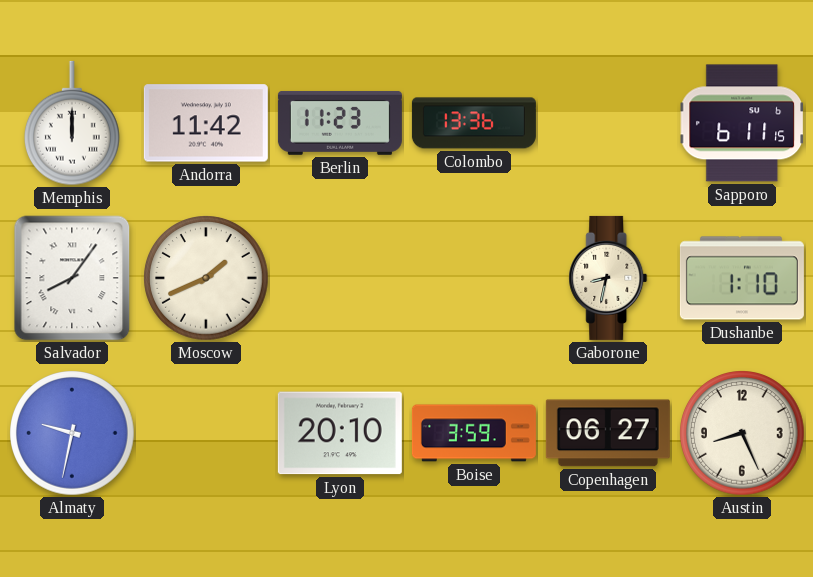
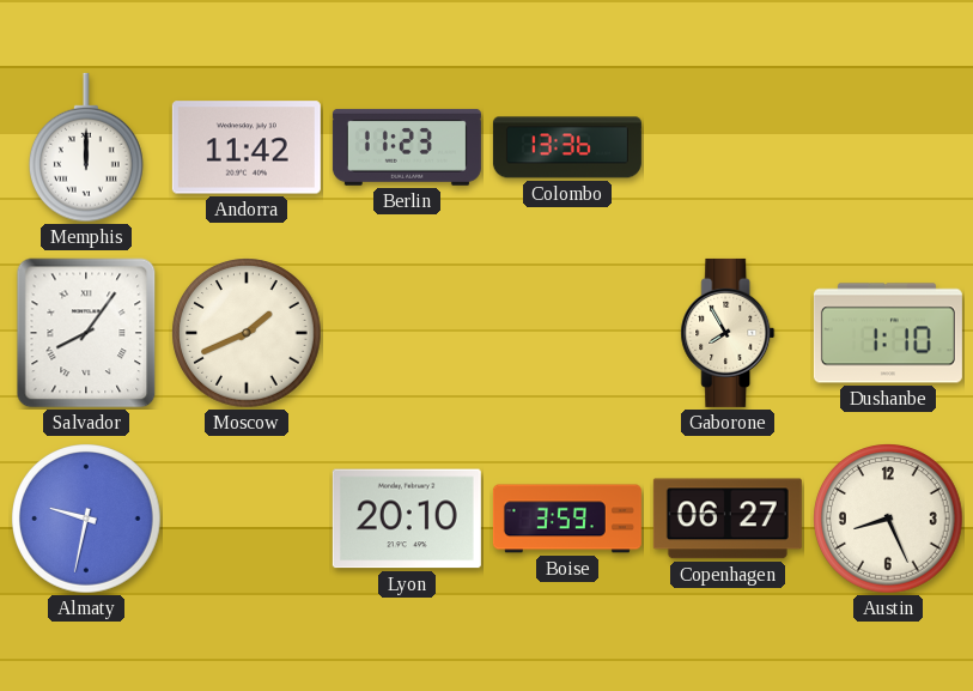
Sapporo: 6:11 -> none (741, 123)
Gaborone: 8:32 -> 7:55 (728, 333)
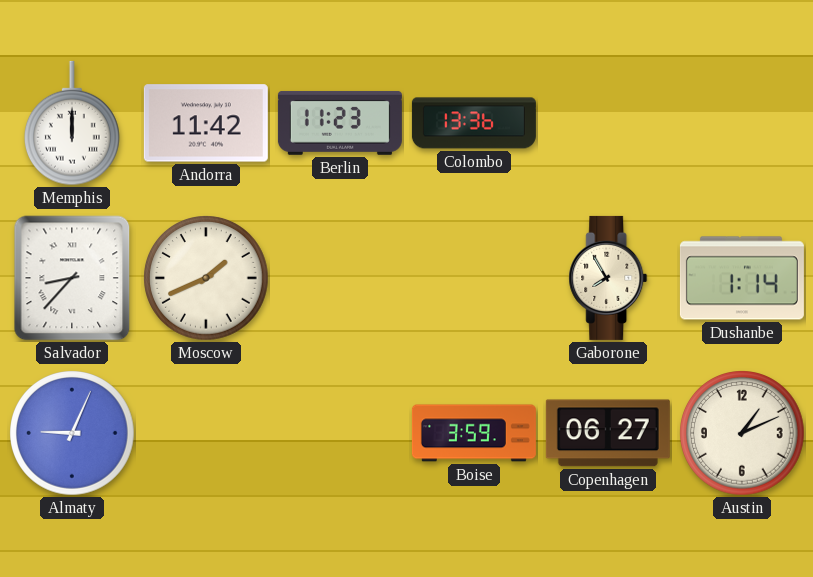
Salvador: 8:06 -> 8:37 (72, 278)
Dushanbe: 1:10 -> 1:14 (742, 278)
Almaty: 9:32 -> 9:04 (72, 433)
Lyon: 20:10 -> none (407, 519)
Austin: 8:26 -> 1:11 (742, 433)
